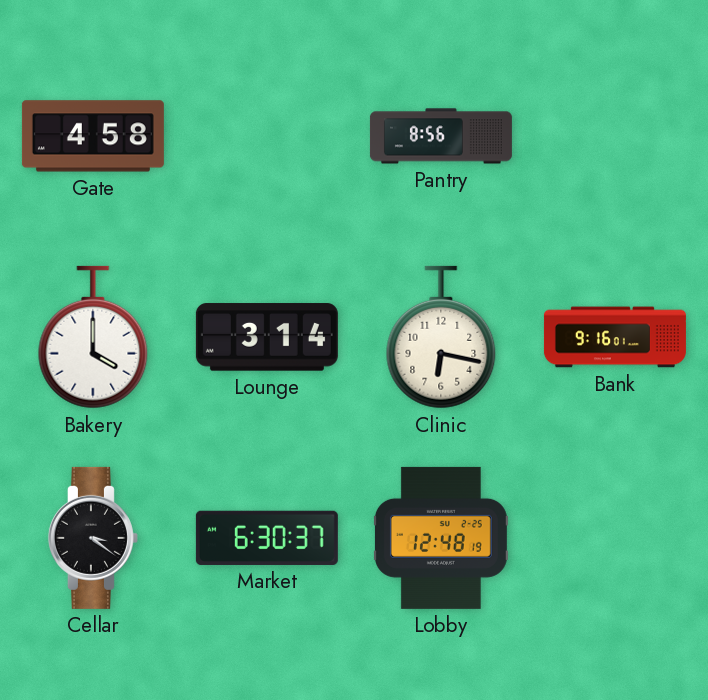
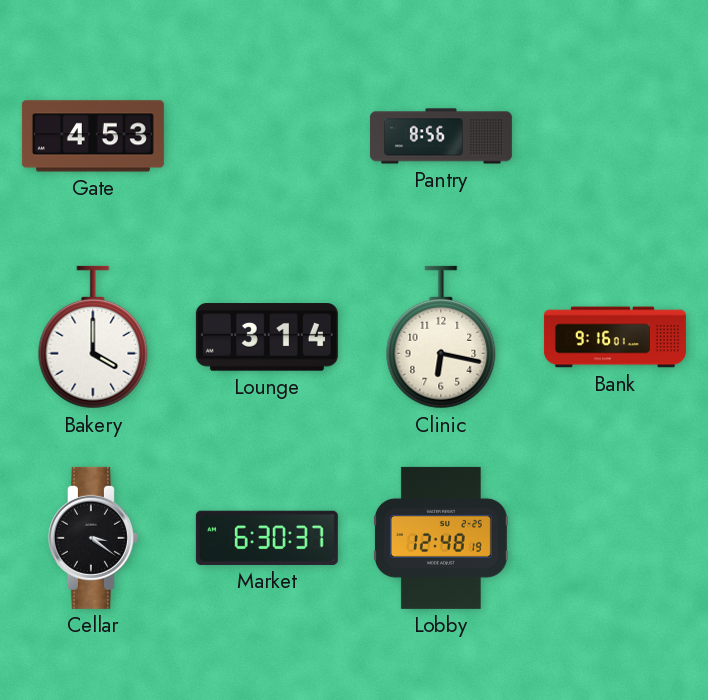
Gate: 4:58 -> 4:53 (93, 136)
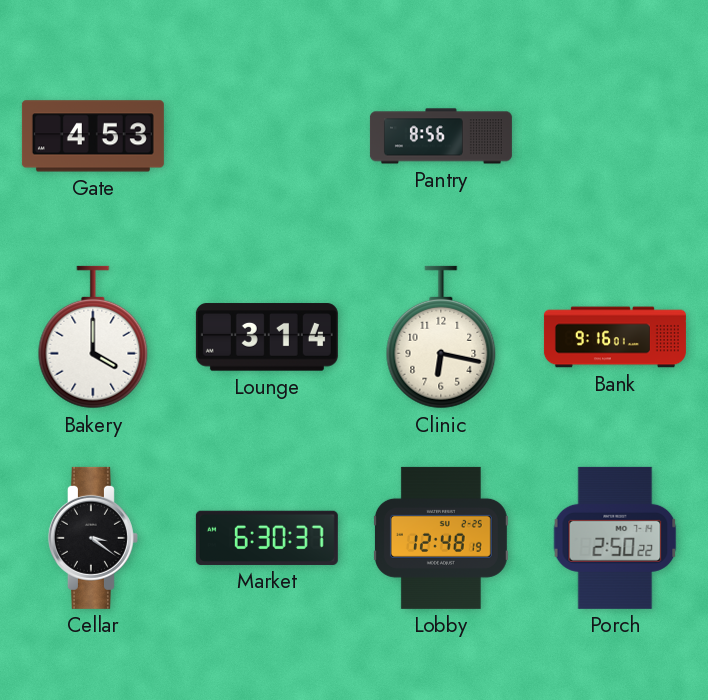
Porch: none -> 2:50 (615, 538)
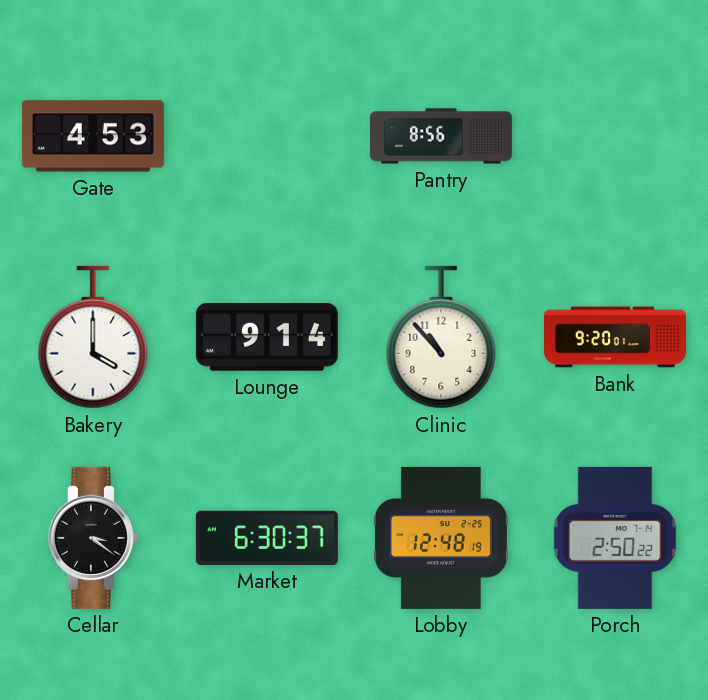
Lounge: 3:14 -> 9:14 (267, 337)
Clinic: 6:17 -> 10:53 (441, 337)
Bank: 9:16 -> 9:20 (615, 337)
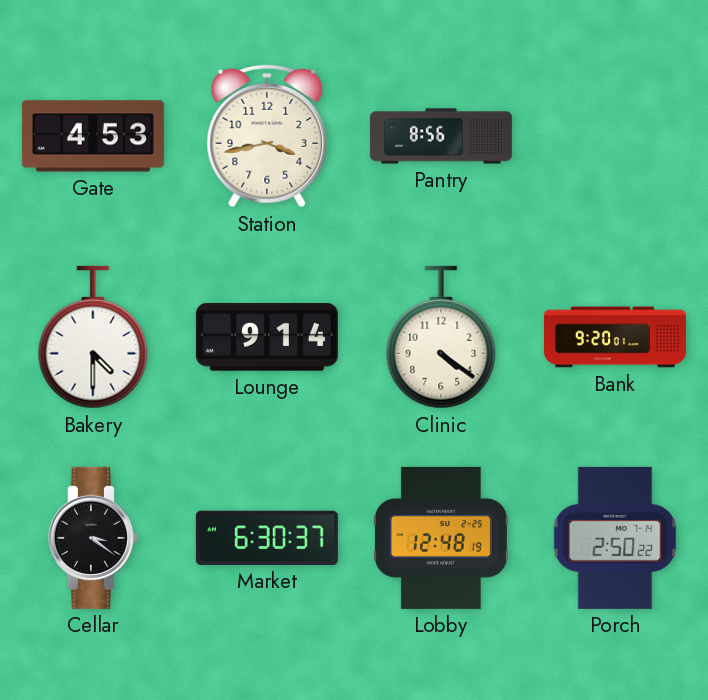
Station: none -> 3:43 (267, 136)
Bakery: 4:00 -> 4:30 (93, 337)
Clinic: 10:53 -> 4:21 (441, 337)
